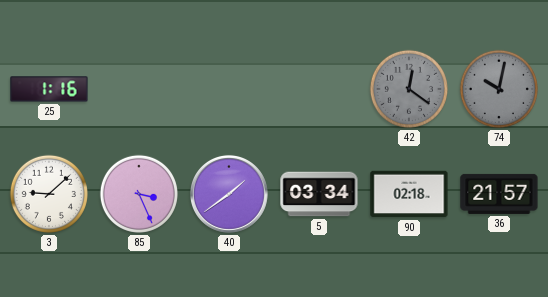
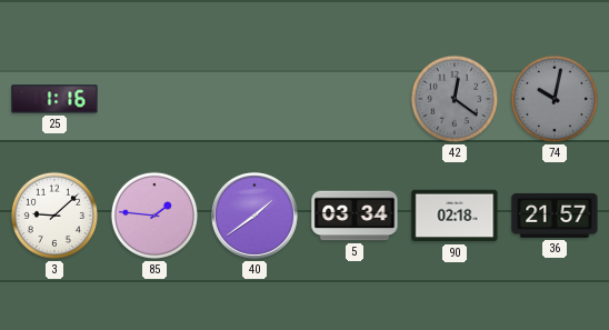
85: 3:26 -> 1:46 (154, 216)
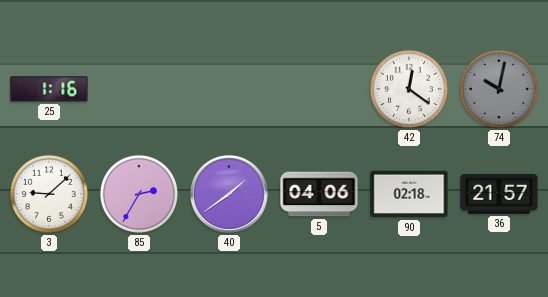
42 dial: grey -> white (409, 89)
85: 1:46 -> 2:35 (139, 194)
5: 03:34 -> 04:06 (319, 194)
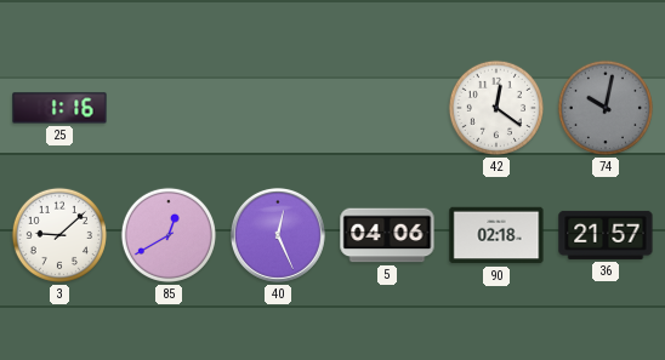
85: 2:35 -> 12:40 (169, 235)
40: 1:39 -> 12:26 (278, 235)
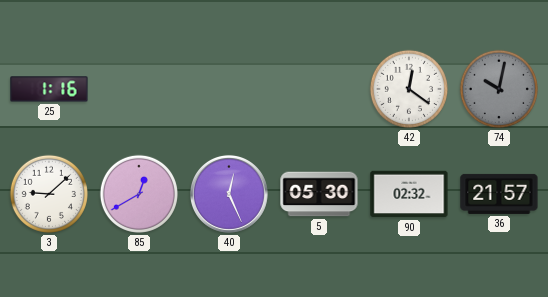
5: 04:06 -> 05:30 (319, 194)
90: 02:18 -> 02:32 (409, 194)
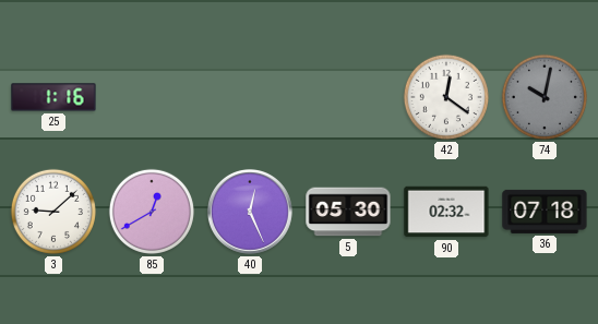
36: 21:57 -> 07:18 (545, 212)
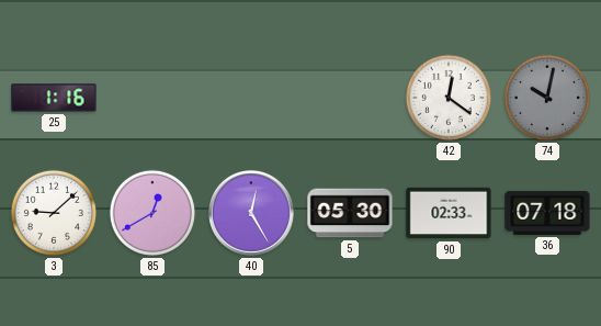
40: 12:26 -> 12:25 (251, 213)
90: 02:32 -> 02:33 (449, 213)
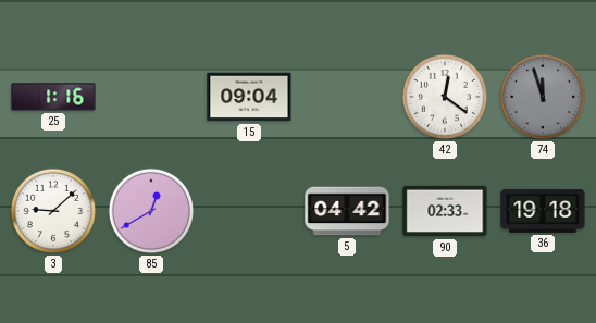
15: none -> 09:04 (249, 97)
74: 10:02 -> 11:57 (543, 97)
40: 12:25 -> none (251, 213)
5: 05:30 -> 04:42 (347, 211)
36: 07:18 -> 19:18 (543, 211)
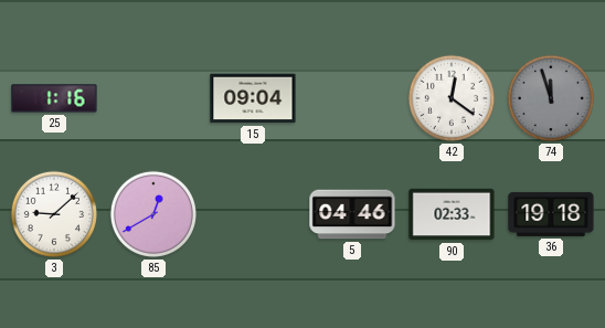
5: 04:42 -> 04:46 (352, 214)
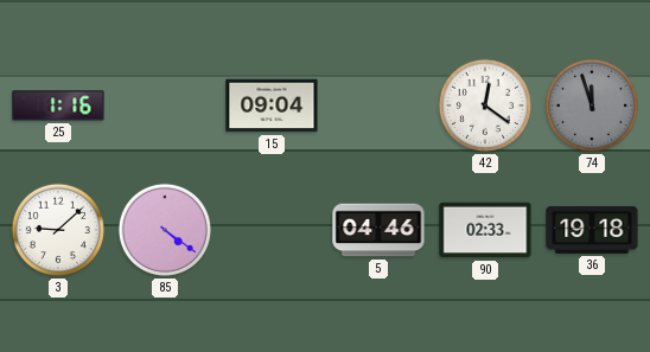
85: 12:40 -> 4:21 (165, 230)
